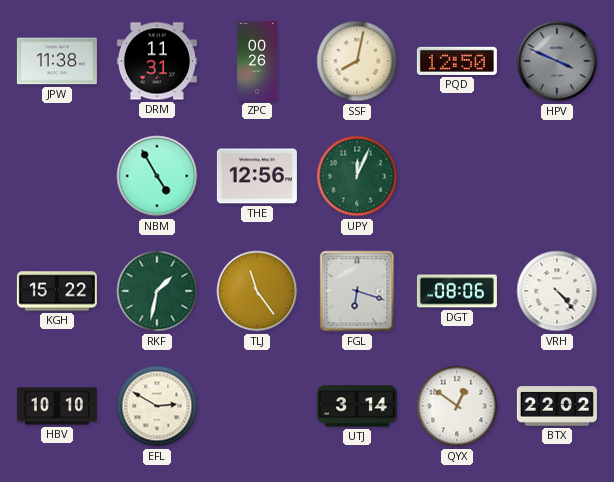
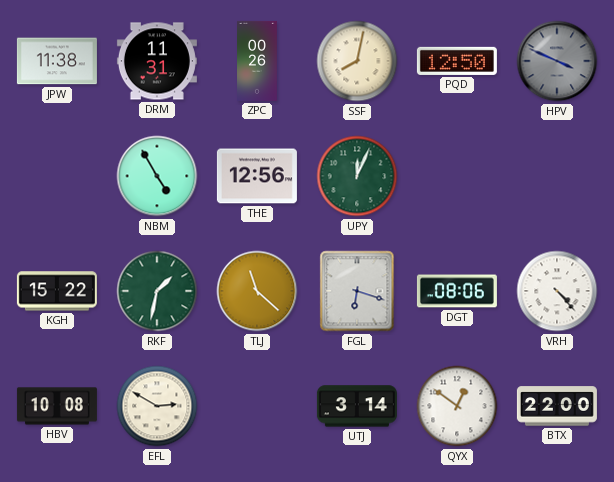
TLJ: 11:24 -> 11:22 (257, 291)
HBV: 10:10 -> 10:08 (57, 406)
BTX: 22:02 -> 22:00 (557, 406)
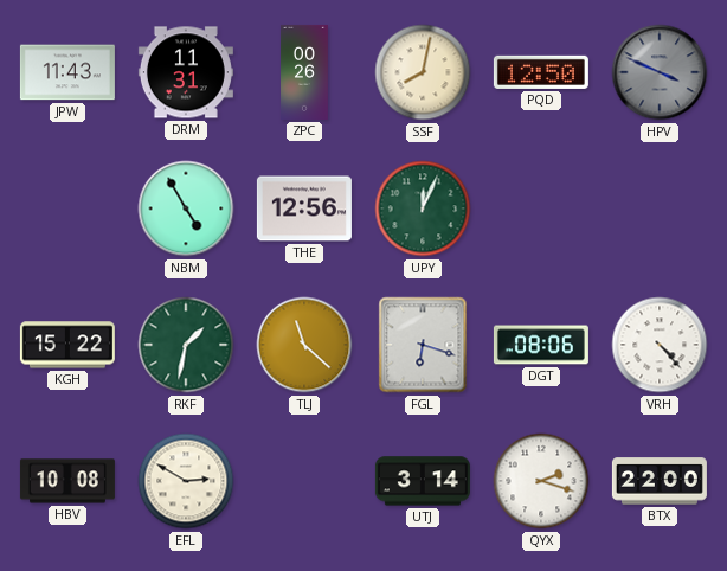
JPW: 11:38 -> 11:43 (67, 72)
QYX: 12:51 -> 2:18 (541, 481)
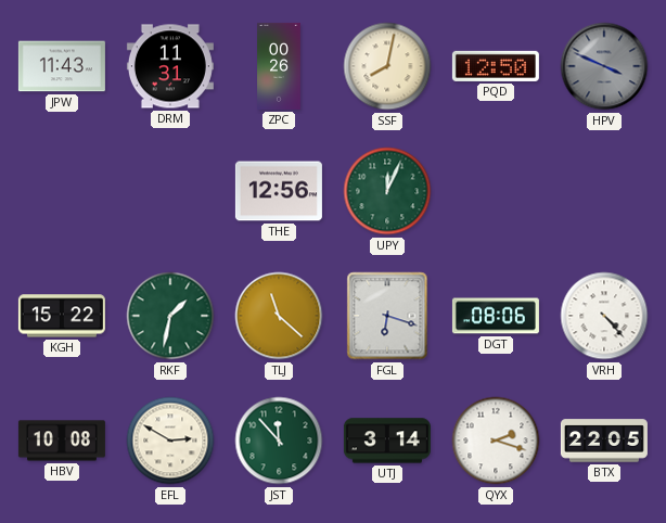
NBM: 4:55 -> none (186, 208)
JST: none -> 11:53 (279, 441)
BTX: 22:00 -> 22:05 (604, 441)
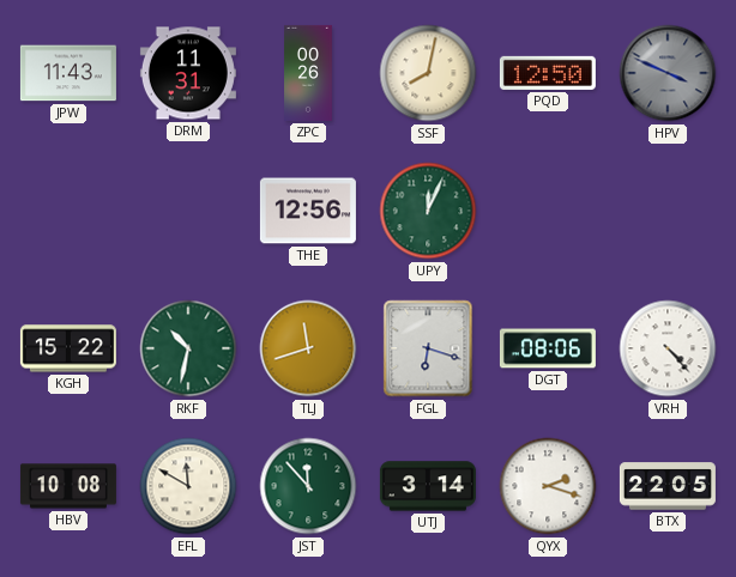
RKF: 1:32 -> 10:32 (188, 348)
TLJ: 11:22 -> 11:42 (308, 348)
EFL: 2:50 -> 11:50 (188, 486)
